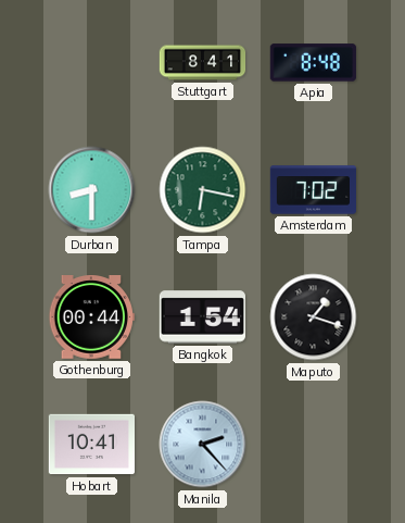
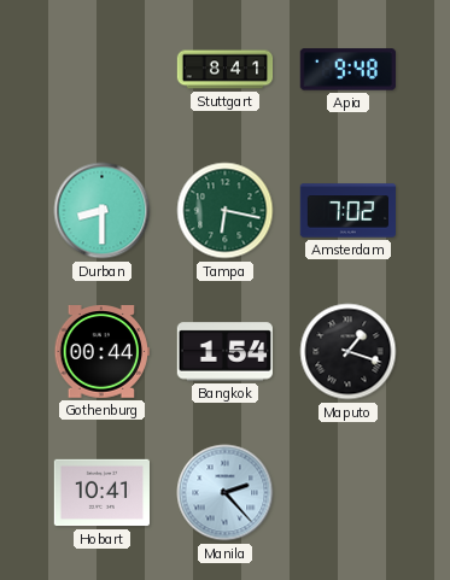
Apia: 8:48 -> 9:48 (347, 70)
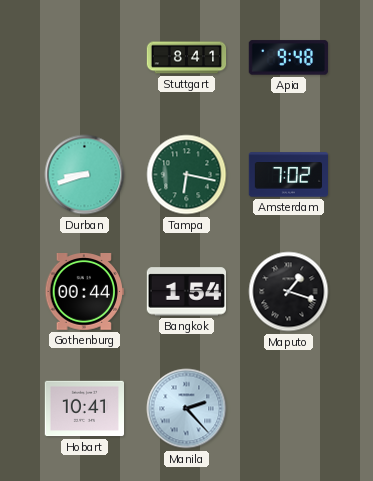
Durban: 8:30 -> 8:42 (85, 175)
